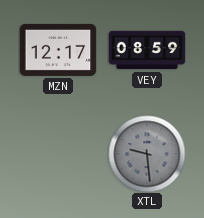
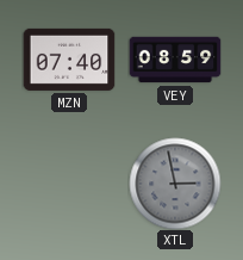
MZN: 12:17 -> 07:40 (69, 60)
XTL: 9:29 -> 2:58 (175, 184)
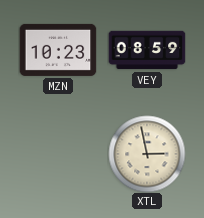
MZN: 07:40 -> 10:23 (58, 50)
XTL dial: grey -> cream (147, 154)
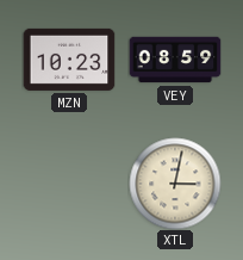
XTL: 2:58 -> 3:02 (175, 184)
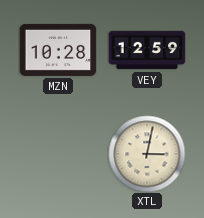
MZN: 10:23 -> 10:28 (58, 50)
VEY: 08:59 -> 12:59 (147, 50)
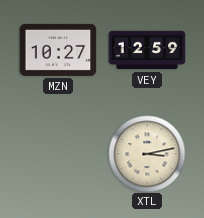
MZN: 10:28 -> 10:27 (58, 50)
XTL: 3:02 -> 3:13 (147, 154)
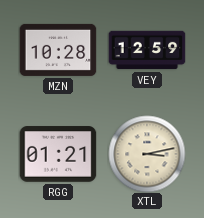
MZN: 10:27 -> 10:28 (58, 50)
RGG: none -> 01:21 (58, 154)
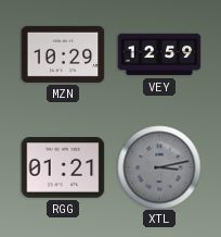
MZN: 10:28 -> 10:29 (63, 54)
XTL dial: cream -> grey (159, 167)
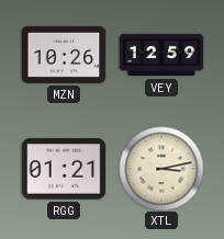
MZN: 10:29 -> 10:26 (64, 55)
XTL dial: grey -> cream (161, 169)
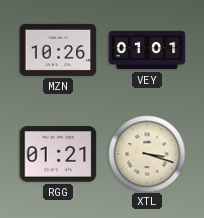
VEY: 12:59 -> 01:01 (147, 50)
XTL: 3:13 -> 3:18 (147, 154)
